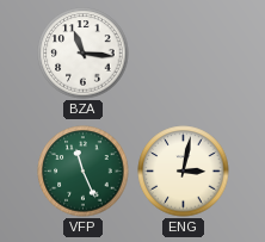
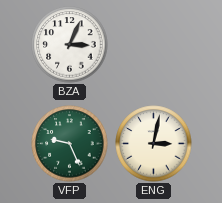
BZA: 11:16 -> 3:04 (70, 45)
VFP: 11:26 -> 9:26 (70, 144)
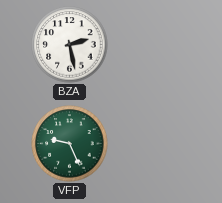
BZA: 3:04 -> 2:28 (70, 45)
ENG: 3:02 -> none (154, 144)
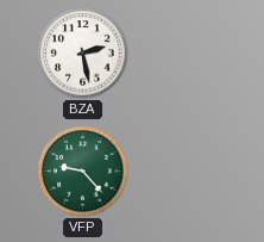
VFP: 9:26 -> 9:23 (83, 172)
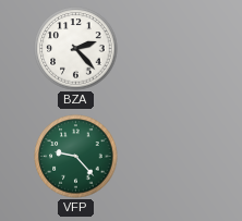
BZA: 2:28 -> 2:23 (76, 49)
